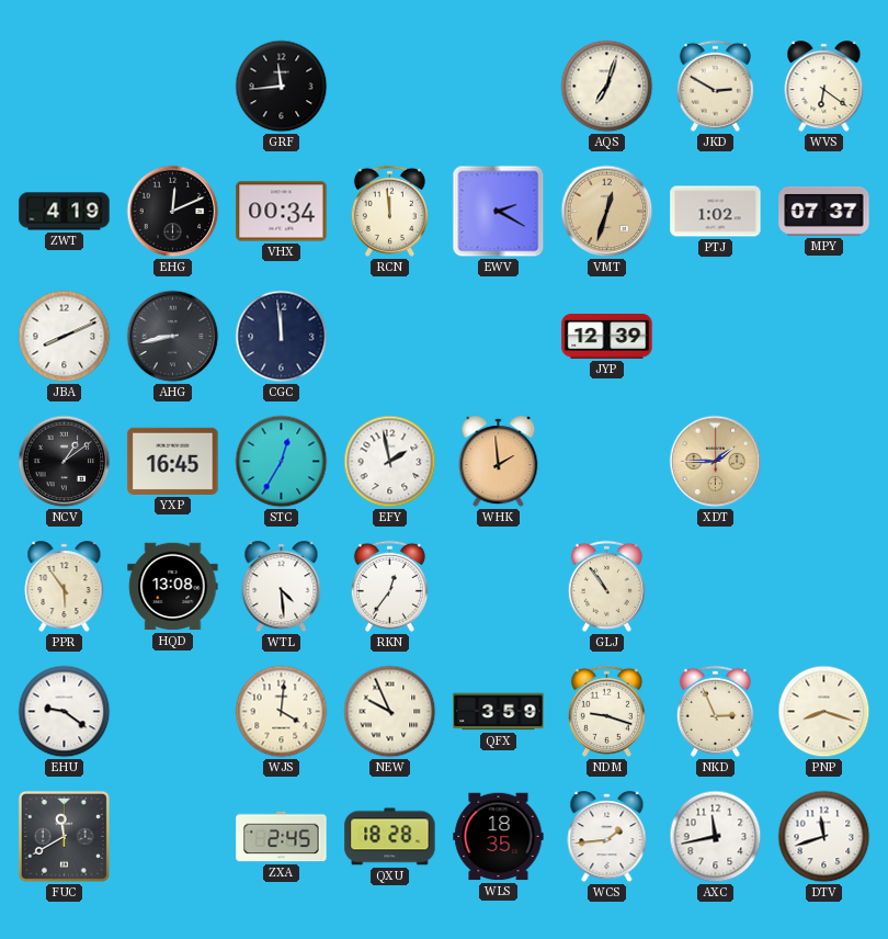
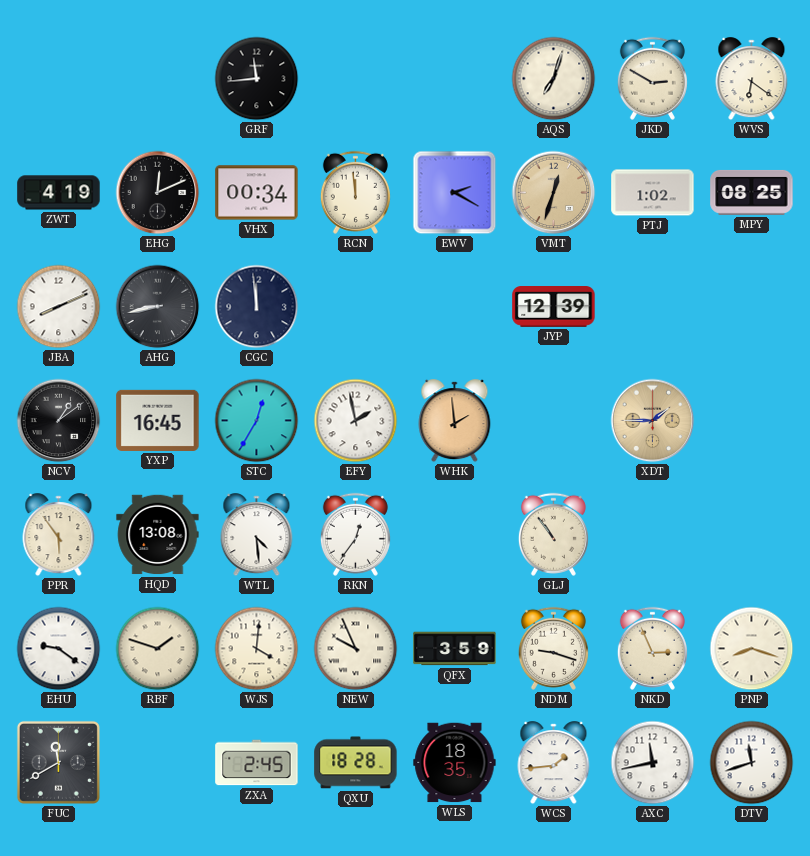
MPY: 07:37 -> 08:25 (752, 192)
RBF: none -> 1:48 (158, 649)
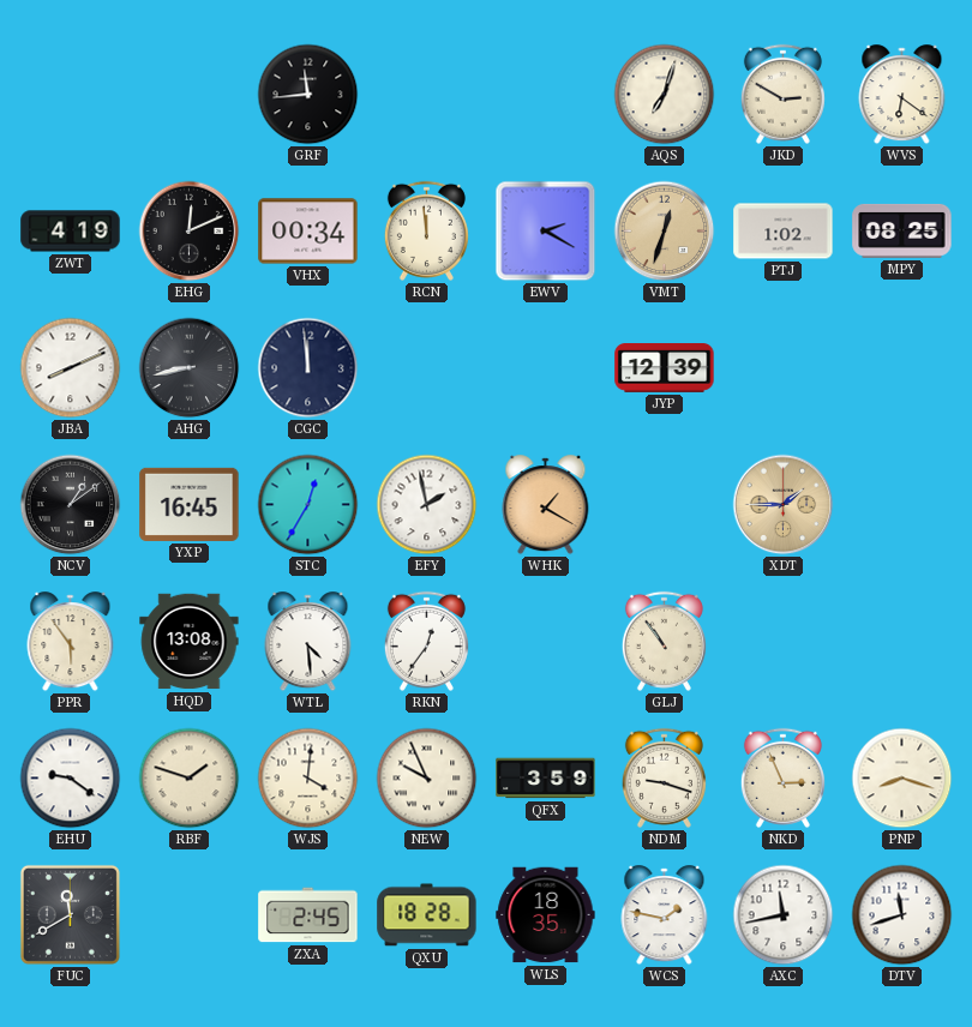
WHK: 1:59 -> 1:20 (546, 505)
WCS: 1:44 -> 1:47 (665, 915)
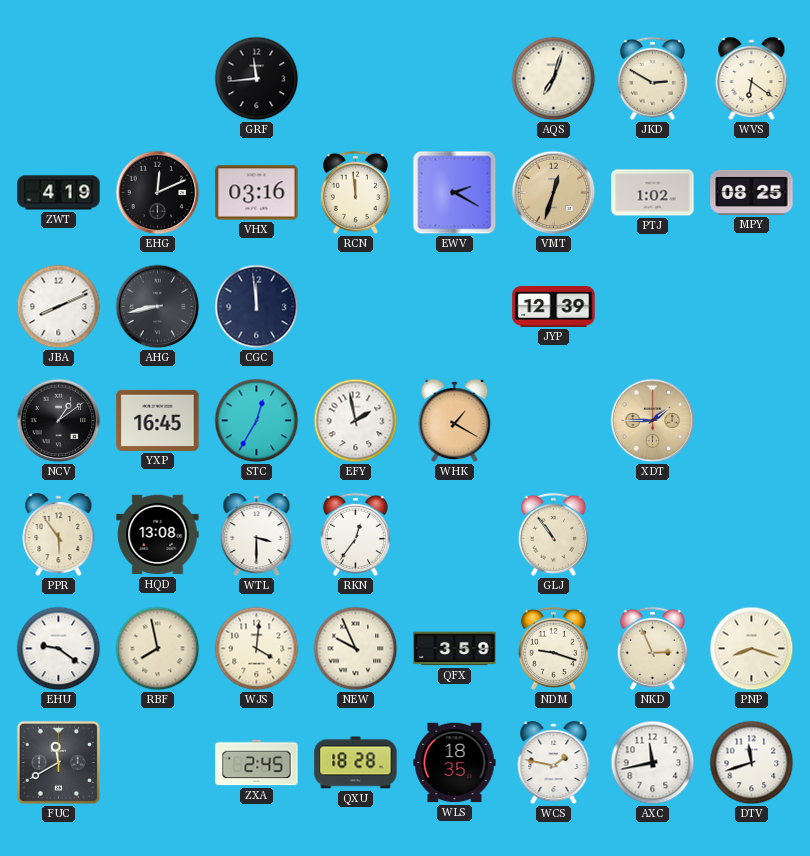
VHX: 00:34 -> 03:16 (257, 193)
WTL: 4:29 -> 3:30 (257, 535)
RBF: 1:48 -> 7:58 (158, 649)
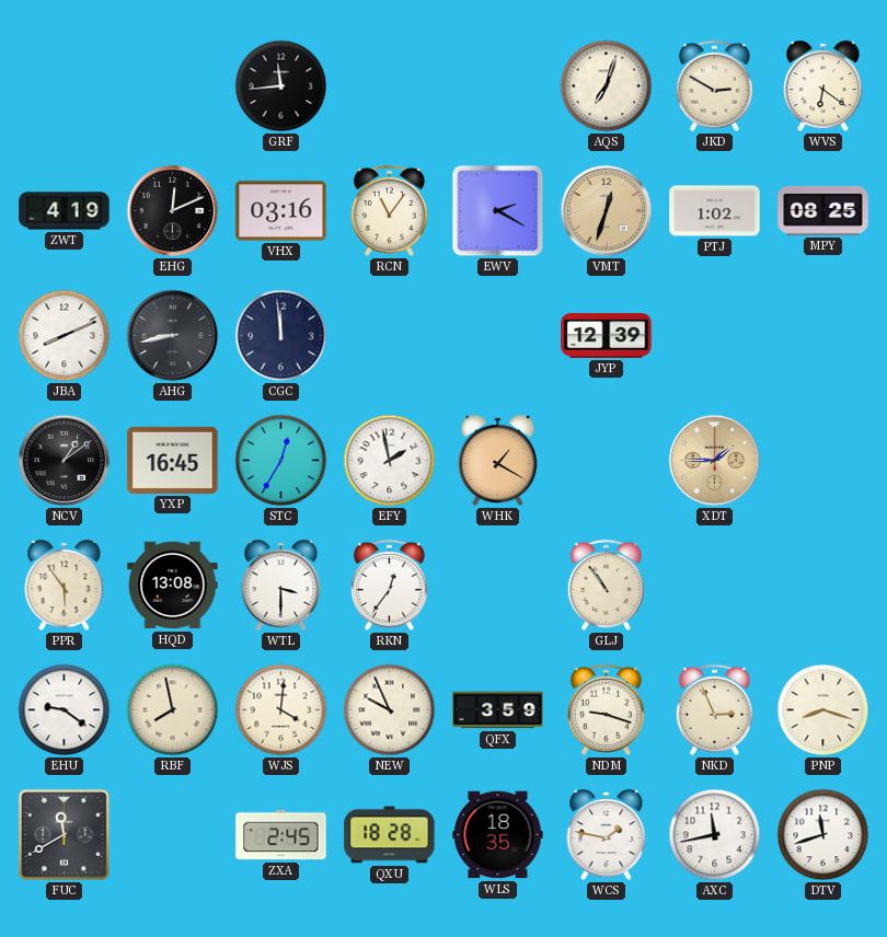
RCN: 11:59 -> 11:06 (389, 210)
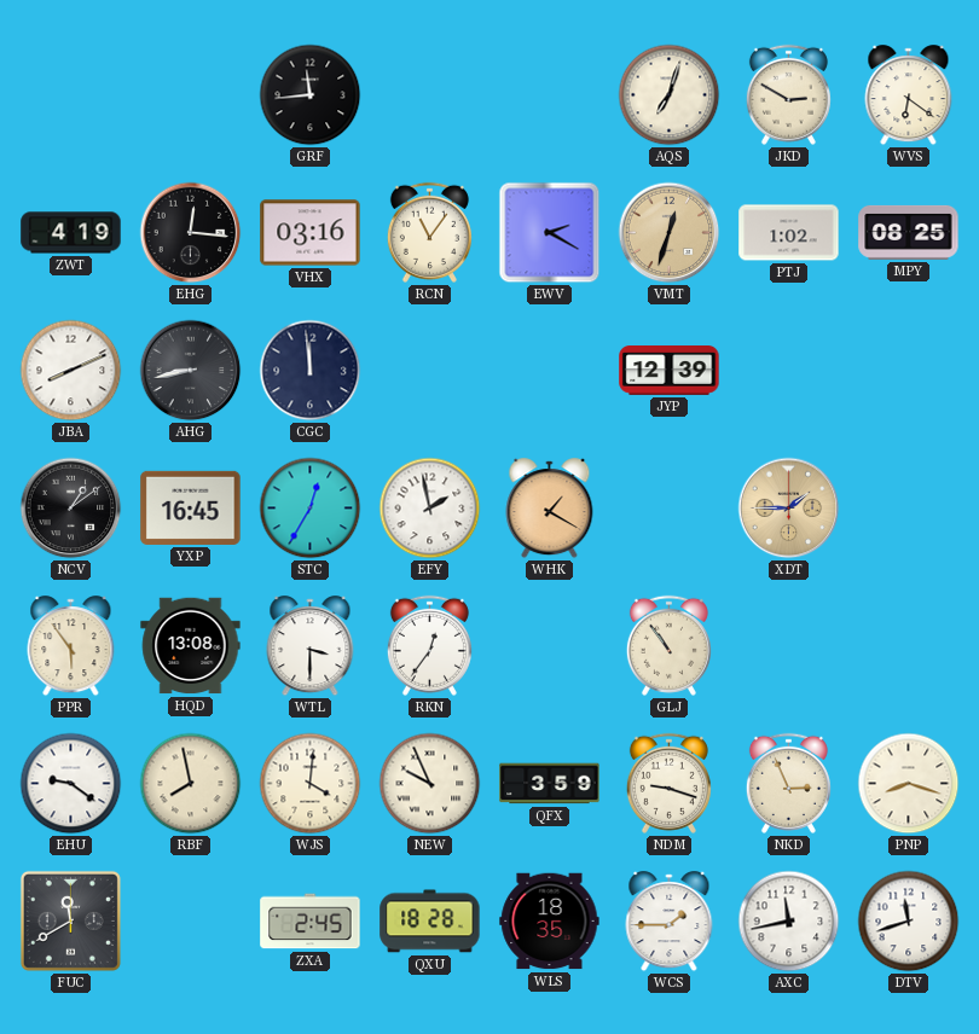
EHG: 12:11 -> 12:16 (191, 233)
WCS: 1:47 -> 1:45 (670, 922)
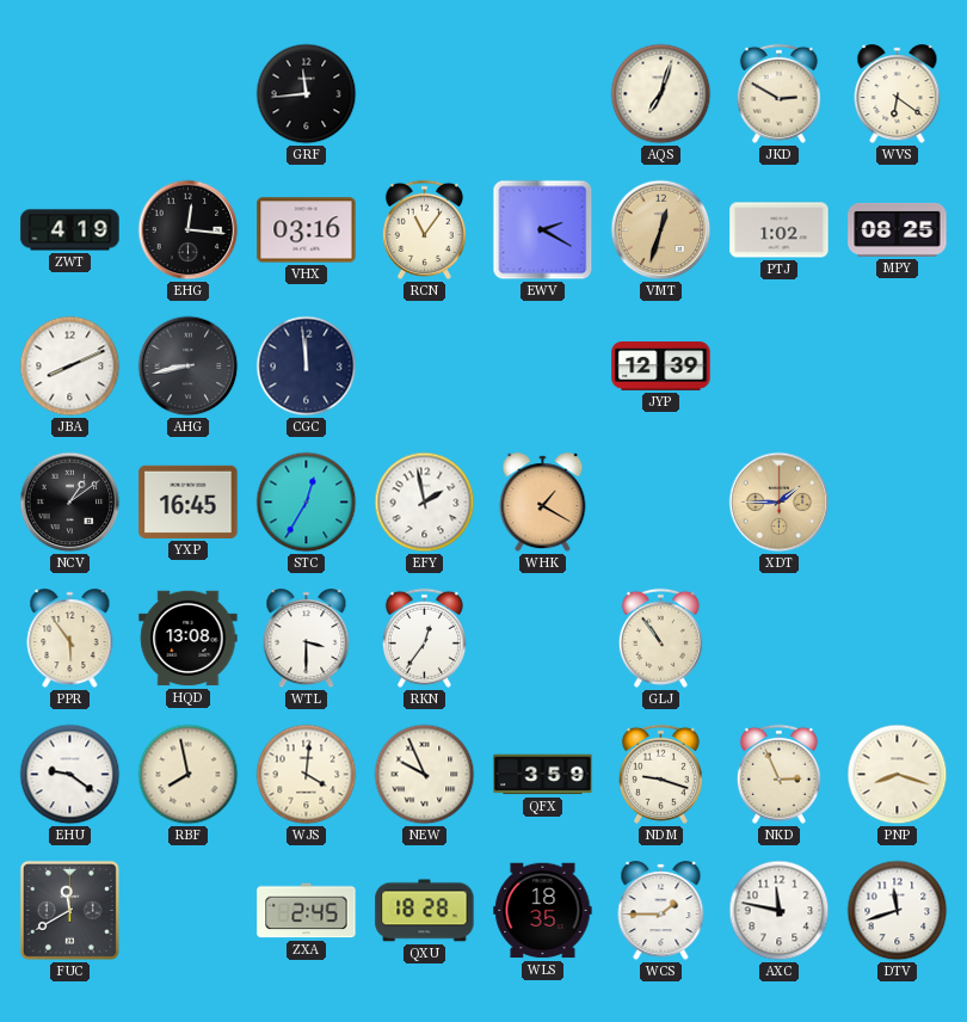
AXC: 11:43 -> 11:47 (780, 911)
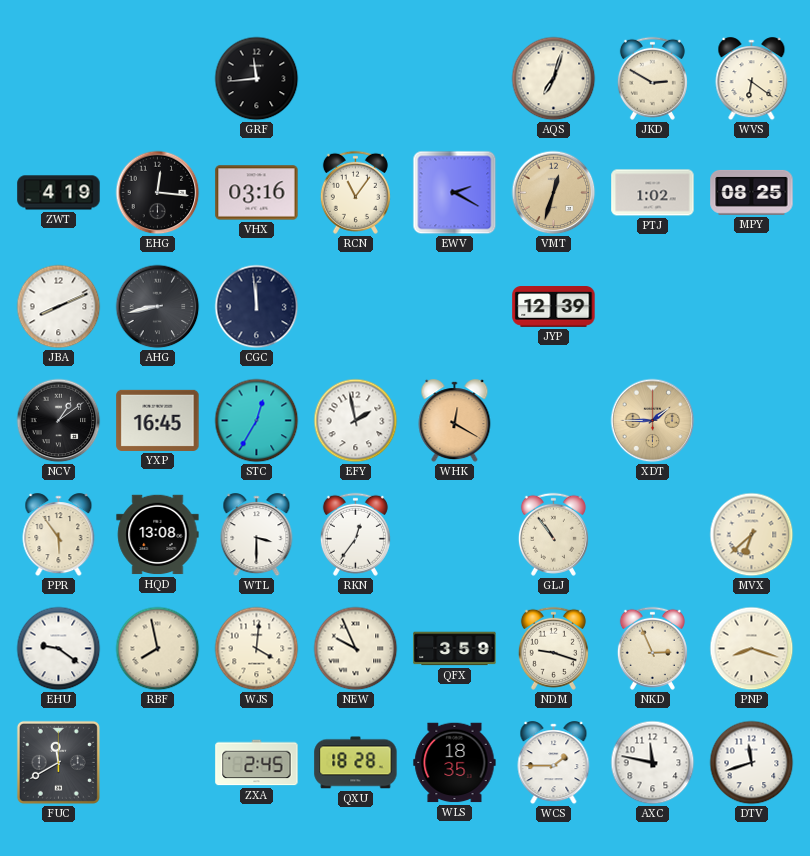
WHK: 1:20 -> 12:20 (455, 421)
MVX: none -> 6:38 (752, 535)
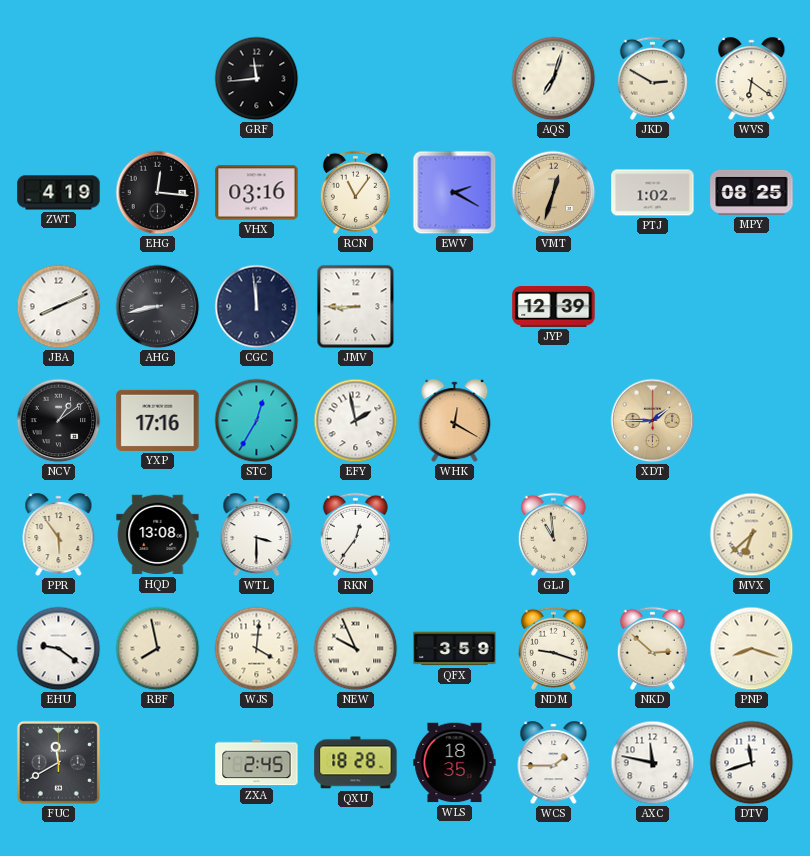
JMV: none -> 8:45 (356, 307)
YXP: 16:45 -> 17:16 (158, 420)
GLJ: 10:54 -> 10:59 (553, 534)
NKD: 2:56 -> 2:52 (652, 648)
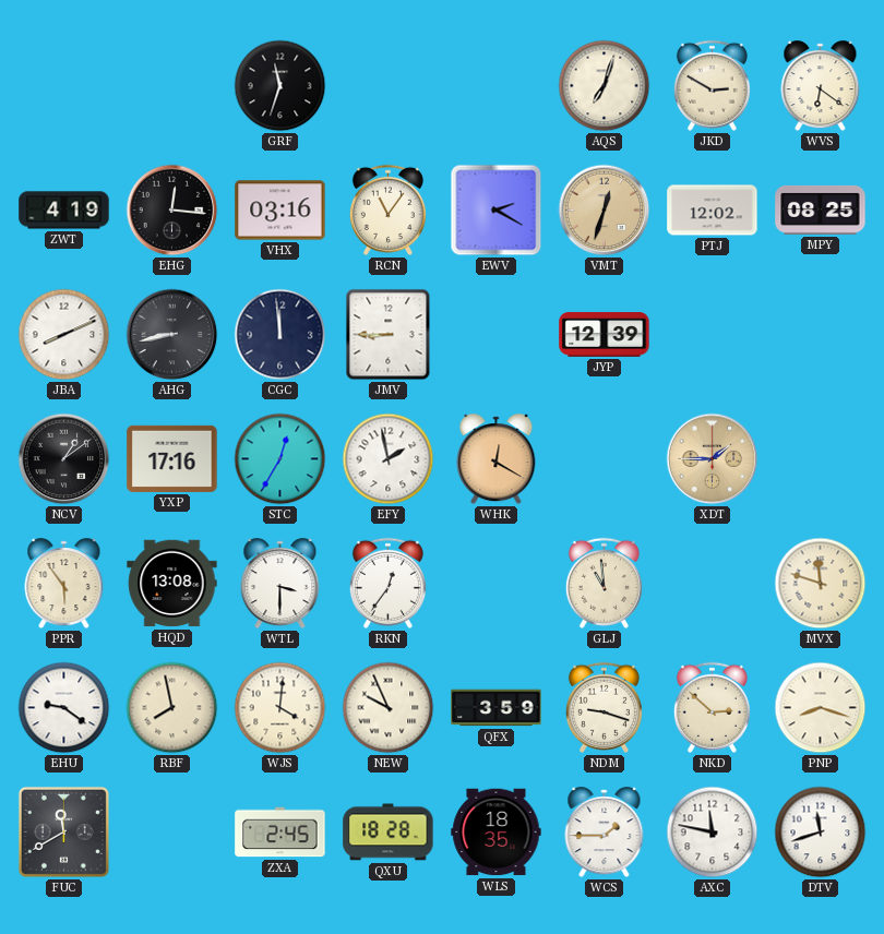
GRF: 11:44 -> 11:33 (280, 86)
PTJ: 1:02 -> 12:02 (713, 211)
MVX: 6:38 -> 11:48 (821, 584)
